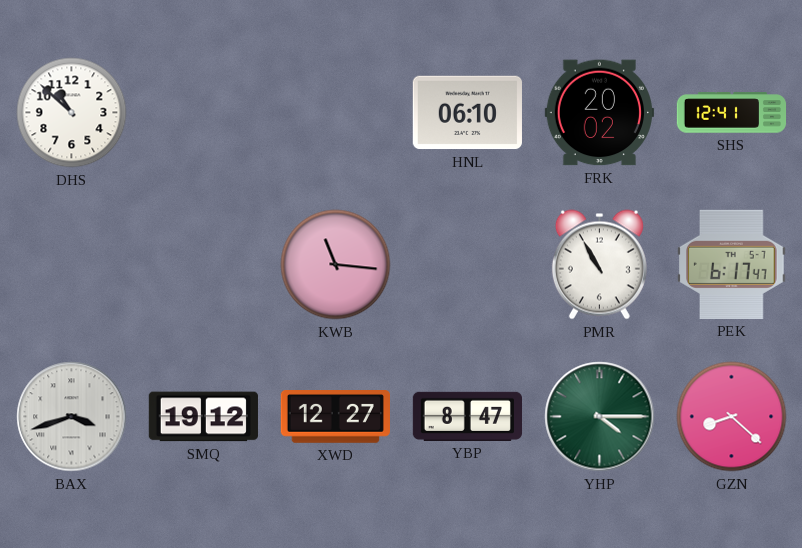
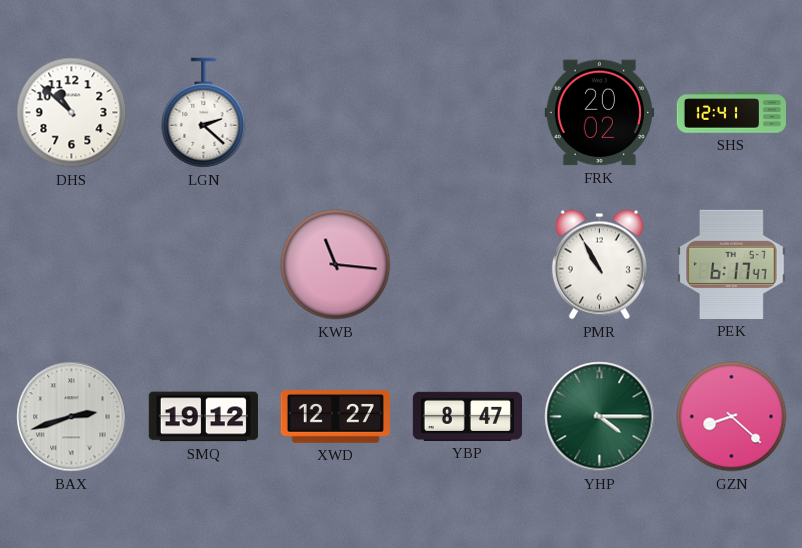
LGN: none -> 2:22 (204, 113)
HNL: 06:10 -> none (467, 113)
BAX: 3:42 -> 2:42 (72, 417)
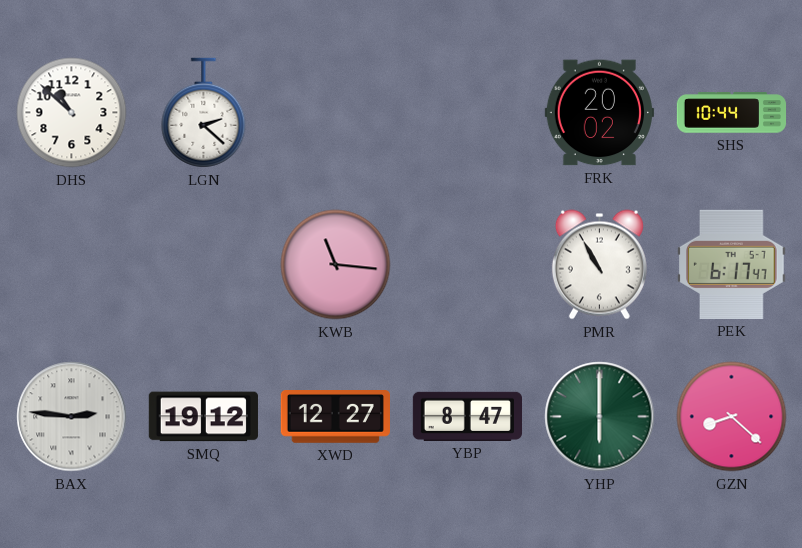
SHS: 12:41 -> 10:44 (732, 113)
BAX: 2:42 -> 2:46 (72, 417)
YHP: 4:15 -> 6:00 (600, 417)
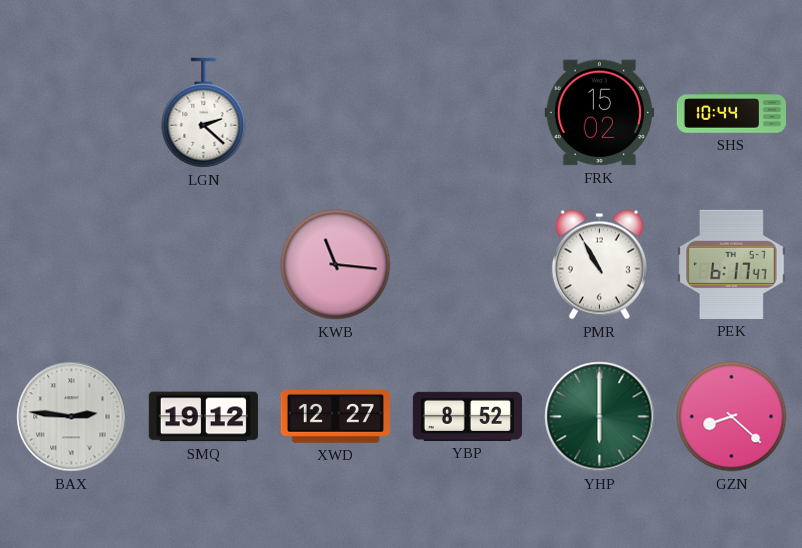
DHS: 10:52 -> none (72, 113)
FRK: 20:02 -> 15:02 (599, 113)
YBP: 8:47 -> 8:52 (467, 416)
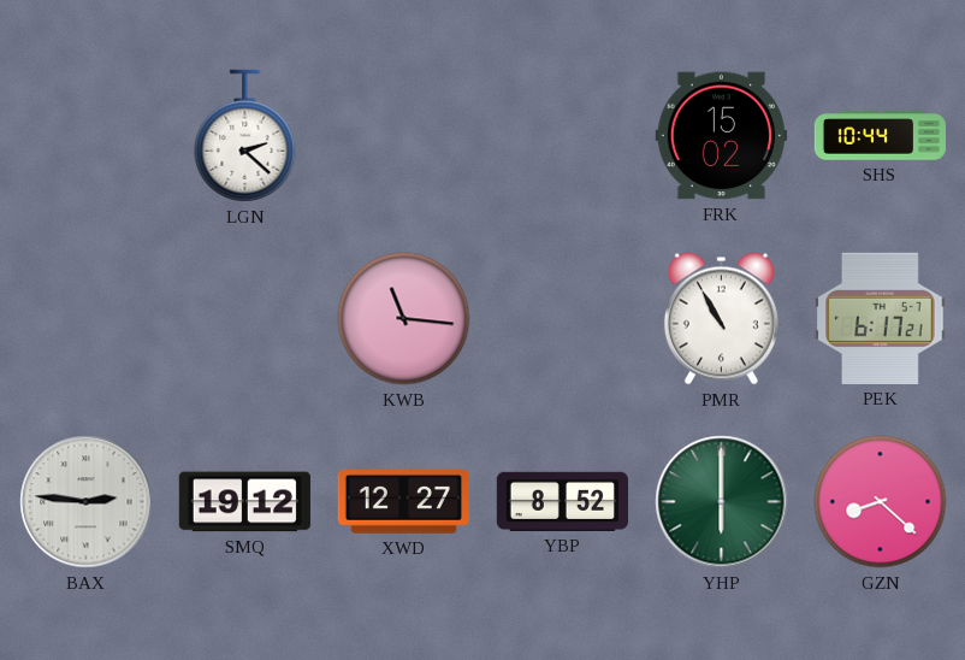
PEK: 6:17:47 -> 6:17:21 (881, 318)
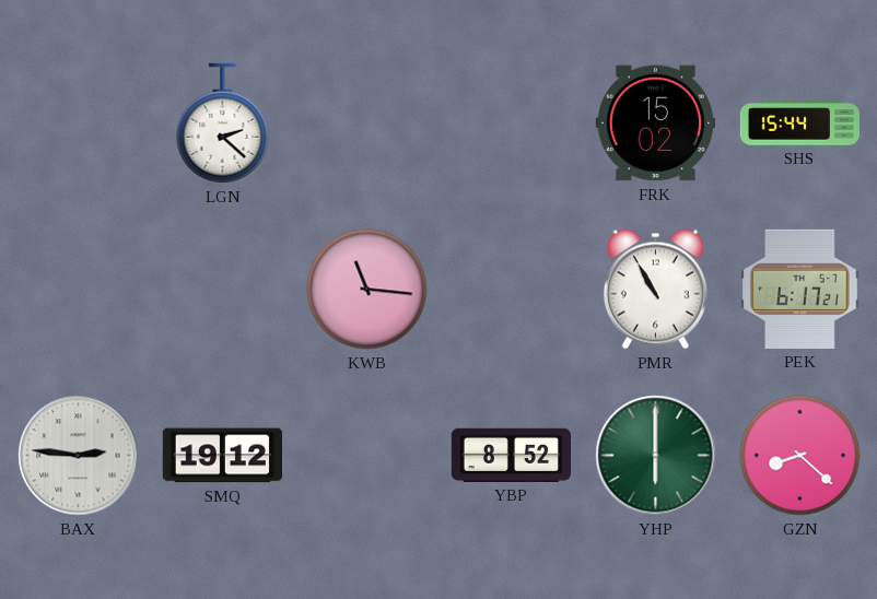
SHS: 10:44 -> 15:44 (800, 124)
XWD: 12:27 -> none (403, 502)
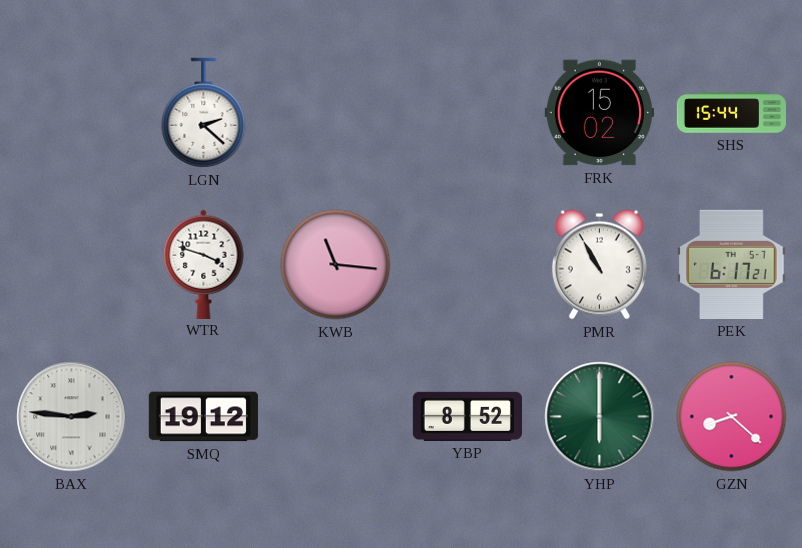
WTR: none -> 3:48 (204, 264)
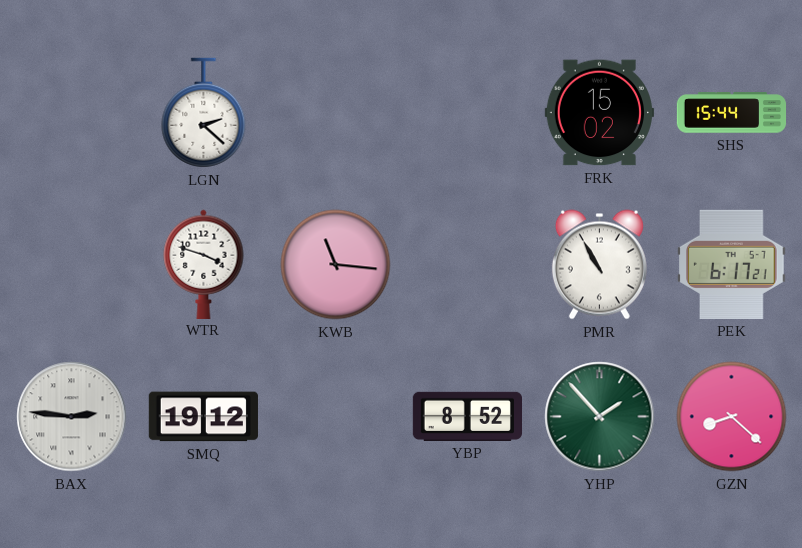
YHP: 6:00 -> 1:53 (600, 417)
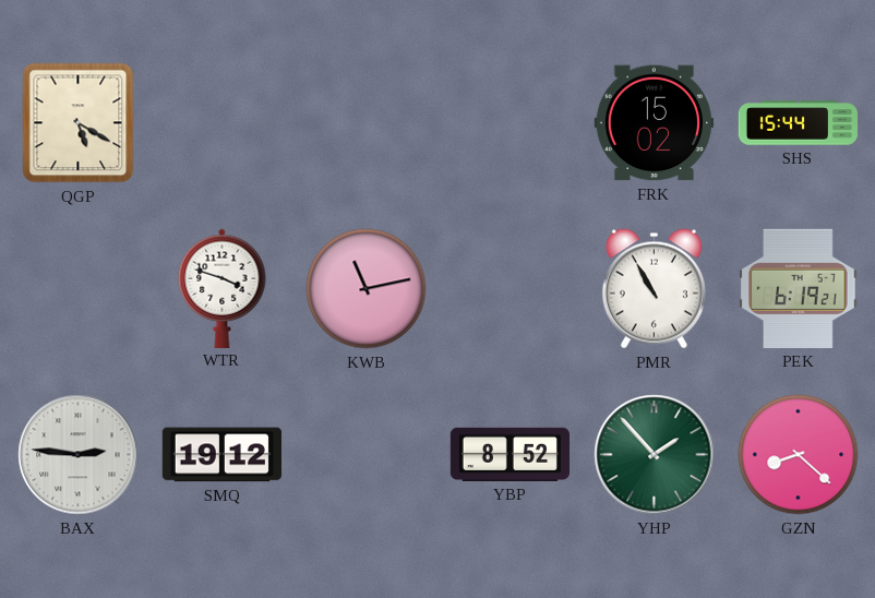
QGP: none -> 5:20 (79, 123)
LGN: 2:22 -> none (204, 113)
KWB: 11:16 -> 11:13 (367, 289)
PEK: 6:17 -> 6:19 (799, 288)
